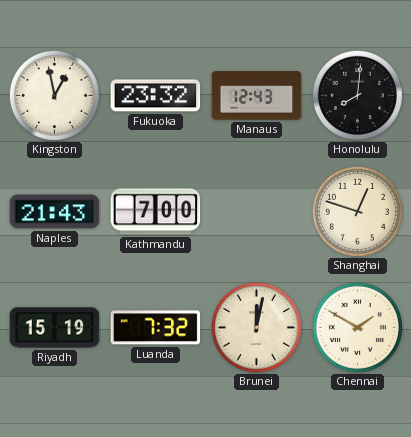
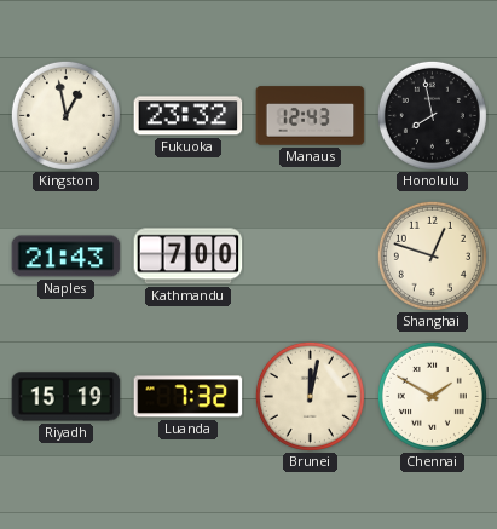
Honolulu: 8:01 -> 7:58 (432, 115)
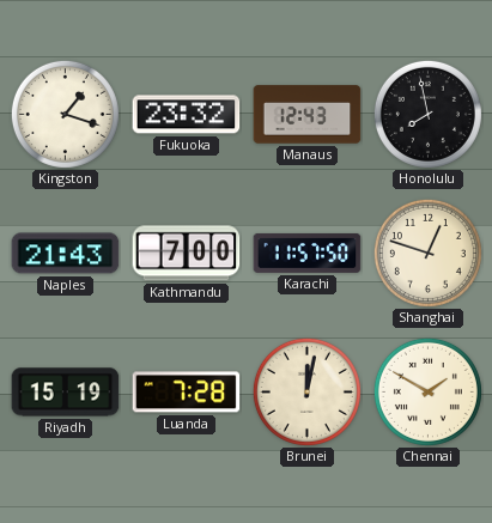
Kingston: 12:58 -> 1:18 (65, 114)
Karachi: none -> 11:57 (308, 254)
Luanda: 7:32 -> 7:28 (187, 393)
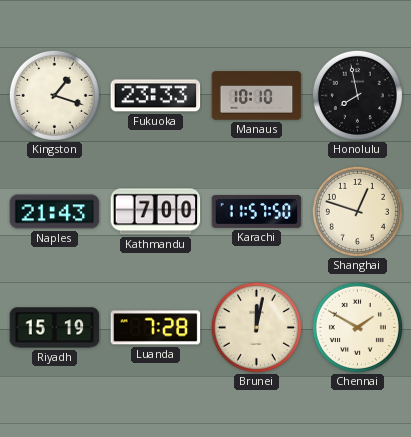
Fukuoka: 23:32 -> 23:33 (156, 96)
Manaus: 12:43 -> 10:10 (257, 96)
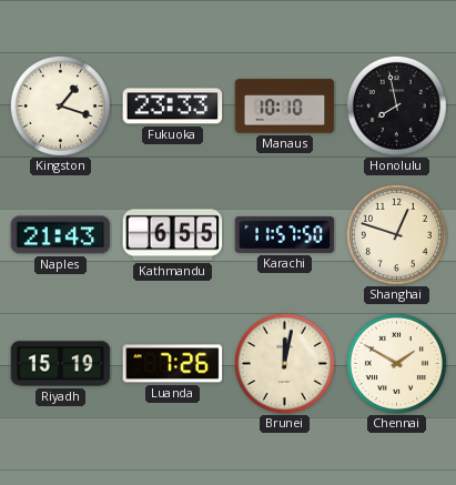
Kathmandu: 7:00 -> 6:55 (173, 235)
Luanda: 7:28 -> 7:26 (173, 364)
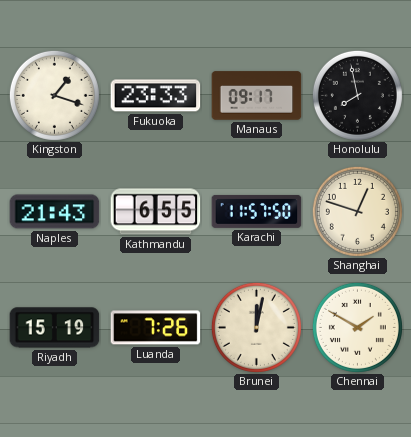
Manaus: 10:10 -> 09:17 (257, 96)
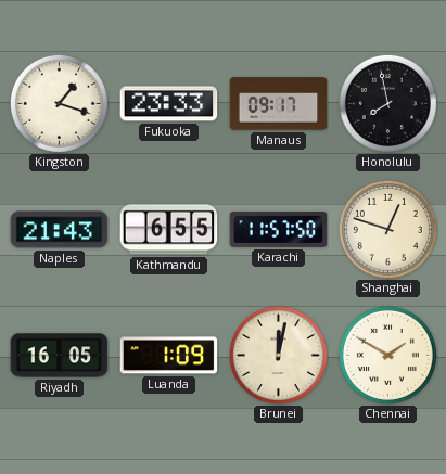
Riyadh: 15:19 -> 16:05 (60, 356)
Luanda: 7:26 -> 1:09 (169, 356)
